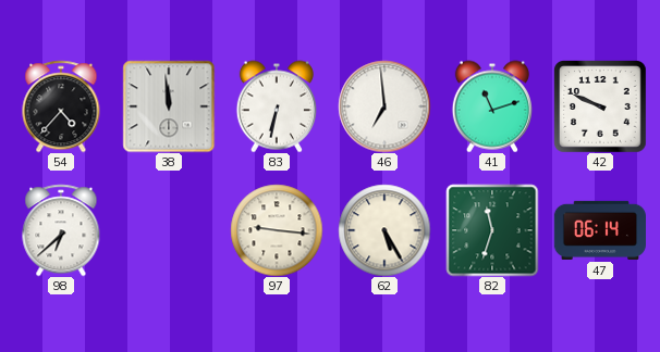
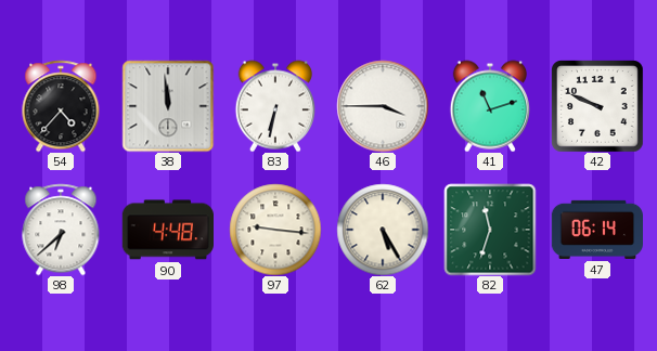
46: 6:59 -> 3:45 (383, 106)
90: none -> 4:48 (167, 230)
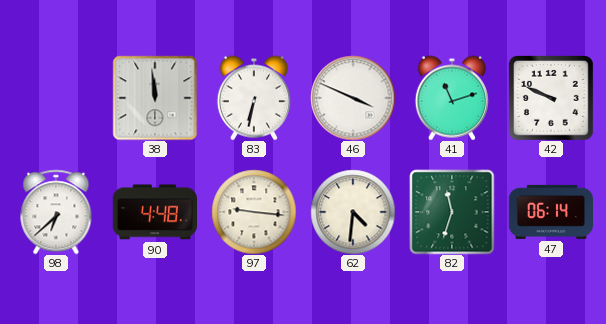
54: 4:37 -> none (61, 106)
46: 3:45 -> 3:49 (353, 98)
62: 5:25 -> 4:31 (353, 212)
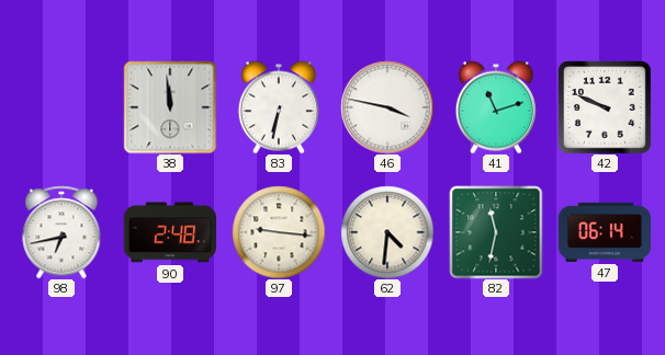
46: 3:49 -> 3:47 (387, 107)
98: 6:38 -> 6:43 (61, 232)
90: 4:48 -> 2:48 (169, 232)
82: 11:33 -> 11:32 (496, 232)
